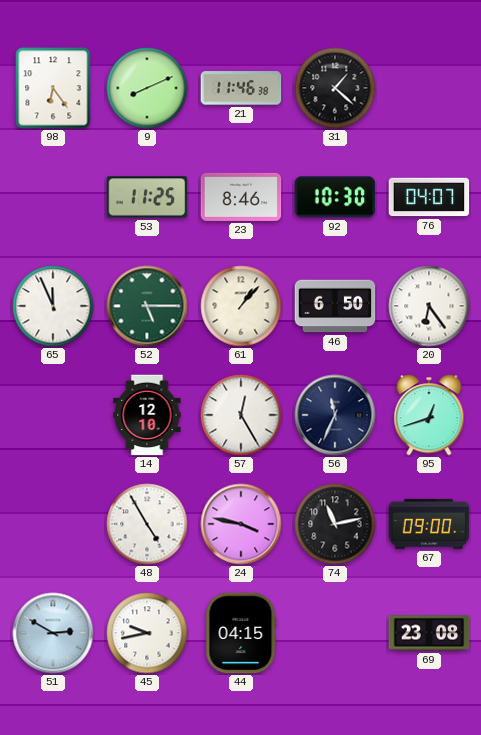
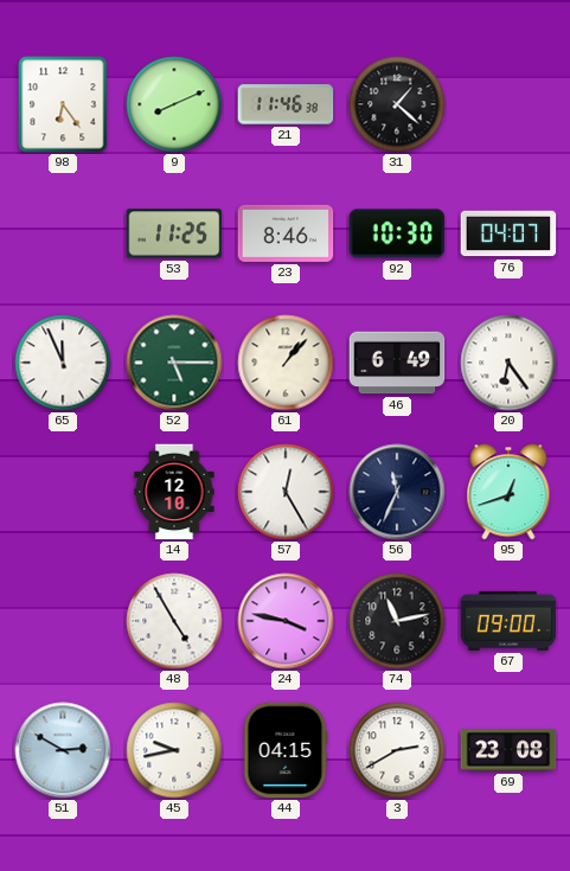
46: 6:50 -> 6:49 (397, 363)
3: none -> 2:40 (397, 750)
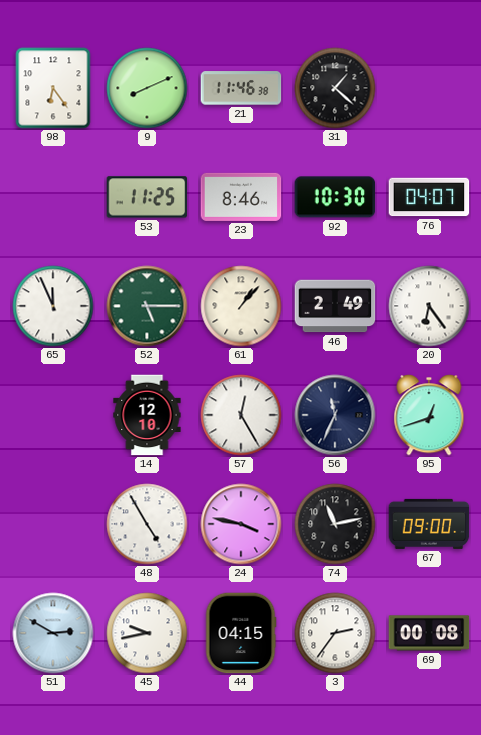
46: 6:49 -> 2:49 (335, 306)
3: 2:40 -> 2:36 (335, 633)
69: 23:08 -> 00:08 (429, 633)
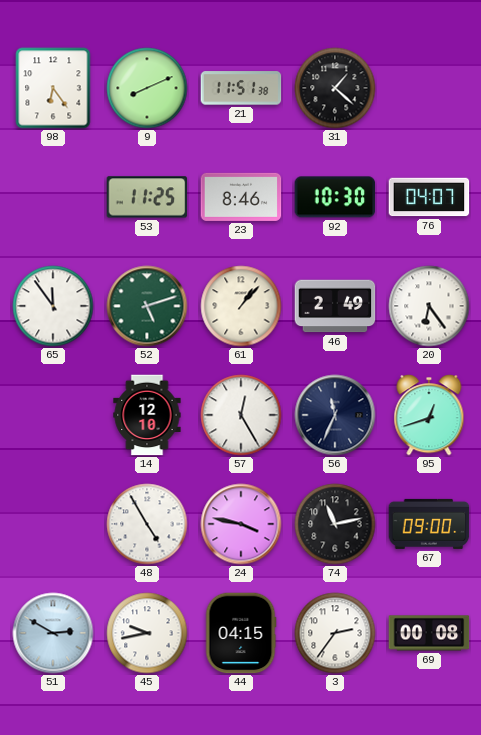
21: 11:46 -> 11:51 (241, 88)
65: 11:56 -> 11:54 (53, 306)
52: 5:15 -> 5:12 (147, 306)
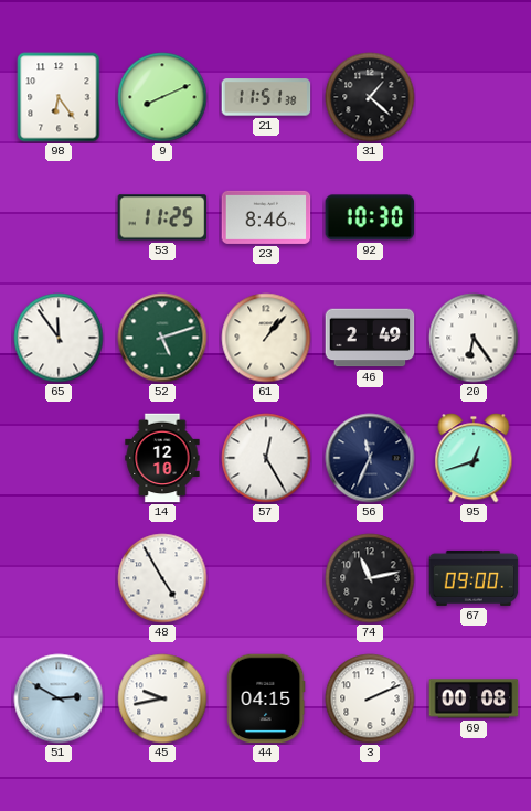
76: 04:07 -> none (429, 197)
24: 3:47 -> none (241, 524)
3: 2:36 -> 2:11 (370, 698)
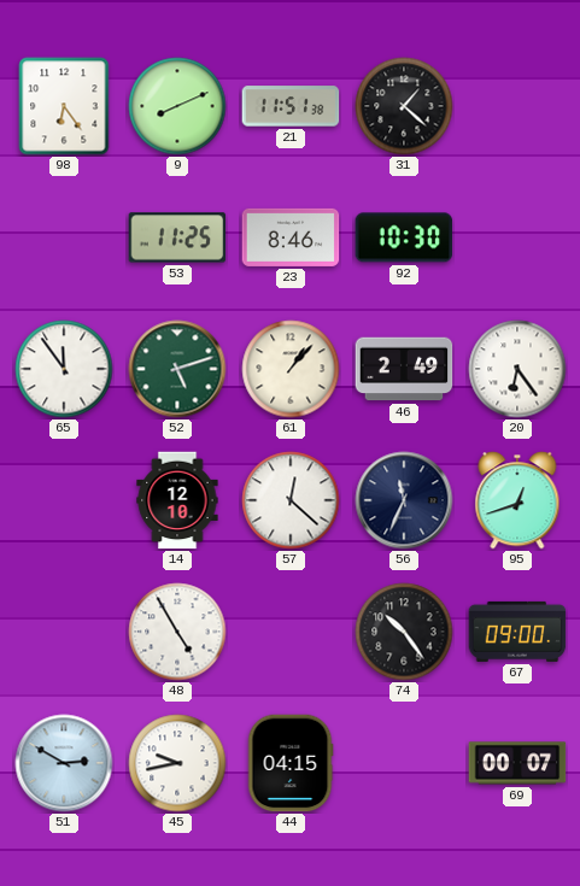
57: 12:25 -> 12:22 (291, 500)
74: 11:13 -> 10:24 (404, 632)
3: 2:11 -> none (370, 698)
69: 00:08 -> 00:07 (517, 763)
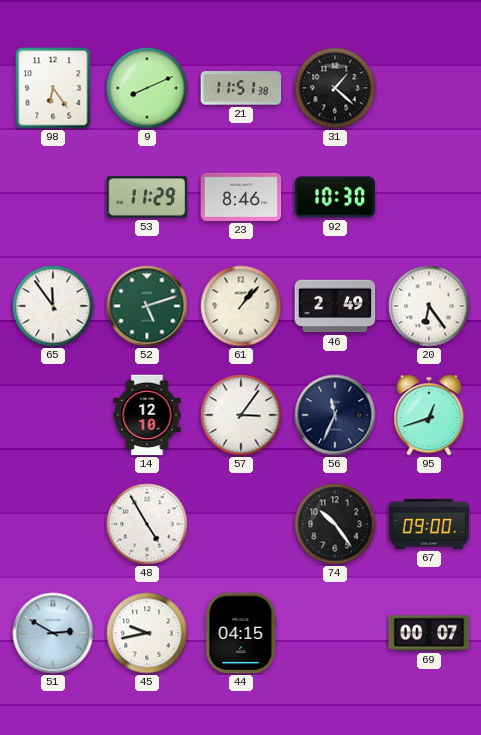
53: 11:25 -> 11:29 (147, 197)
57: 12:22 -> 3:06 (241, 415)
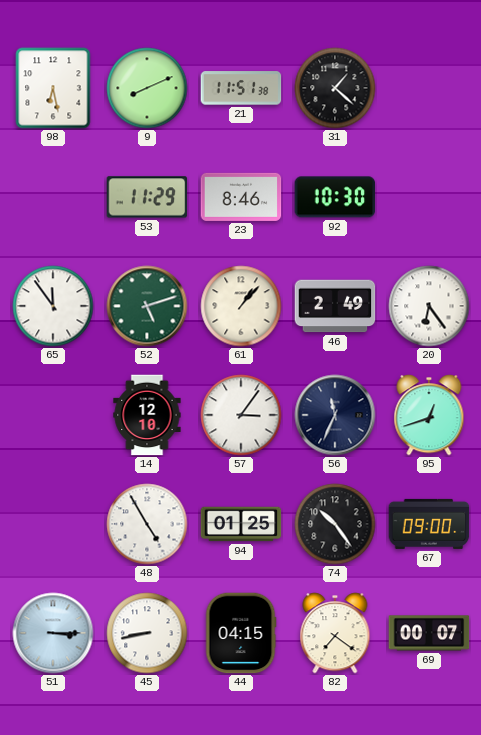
98: 6:24 -> 6:28 (53, 88)
94: none -> 01:25 (241, 524)
51: 2:50 -> 3:15 (53, 633)
45: 9:43 -> 8:43 (147, 633)
82: none -> 7:21 (335, 633)
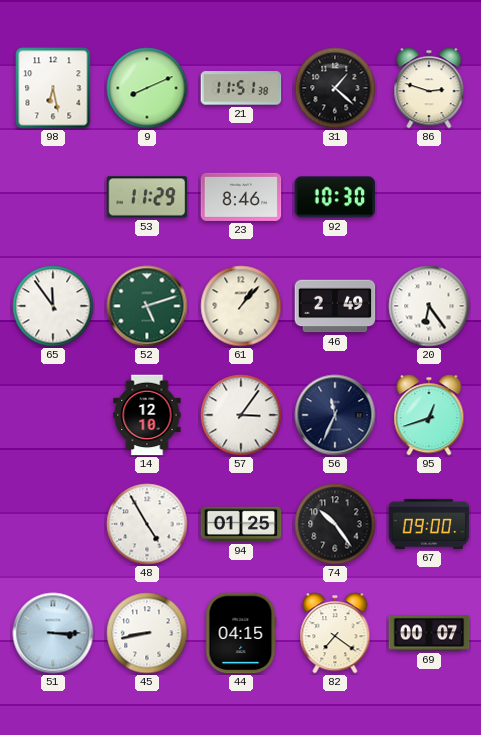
86: none -> 2:48 (429, 88)
